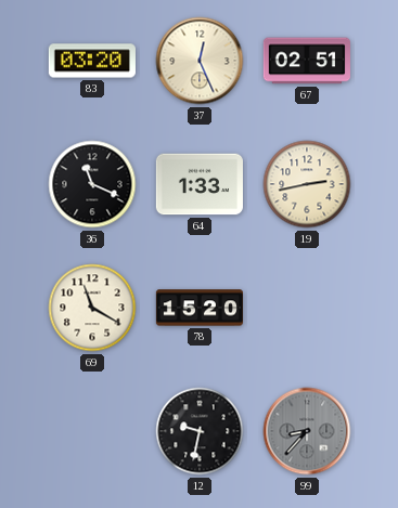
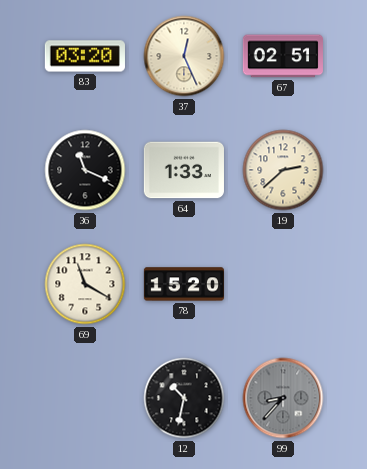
19: 2:43 -> 2:38 (283, 170)
12: 9:32 -> 10:32 (184, 398)
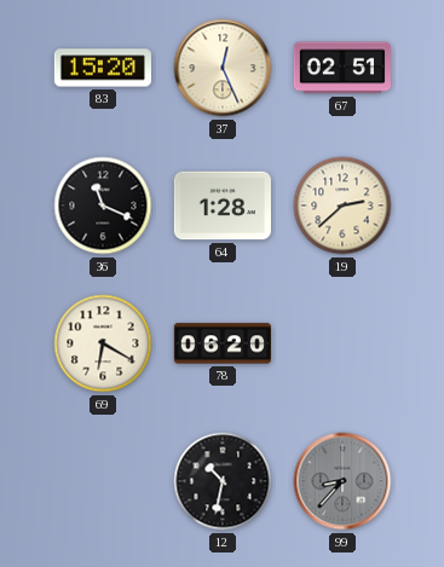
83: 03:20 -> 15:20 (103, 68)
64: 1:33 -> 1:28 (223, 206)
69: 11:20 -> 6:20 (103, 343)
78: 15:20 -> 06:20 (221, 343)
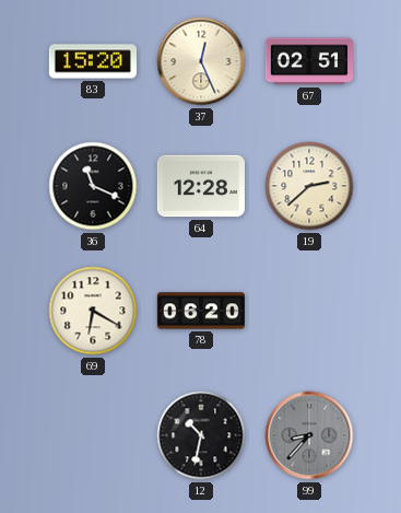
64: 1:28 -> 12:28 (201, 186)
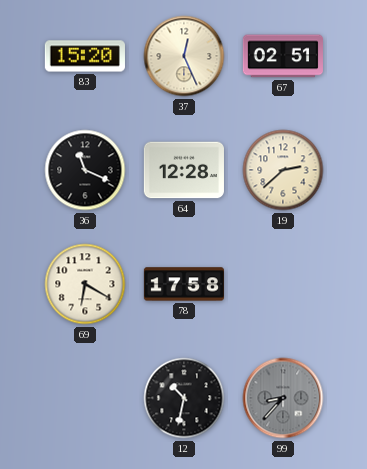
78: 06:20 -> 17:58 (183, 284)
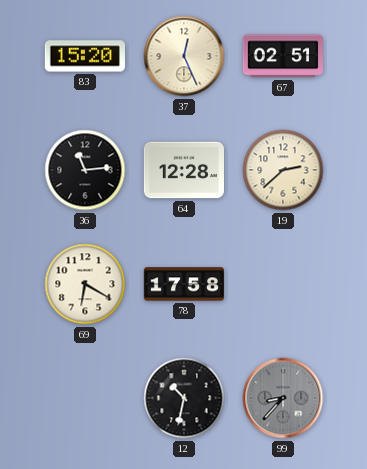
36: 11:19 -> 11:14 (85, 170)
